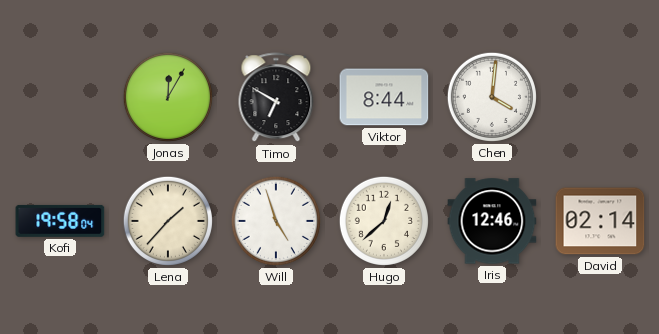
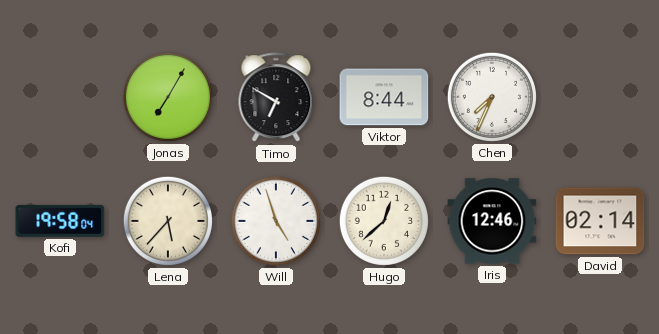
Jonas: 12:05 -> 7:05 (168, 97)
Chen: 4:01 -> 7:34 (492, 97)
Lena: 1:37 -> 5:37 (168, 221)
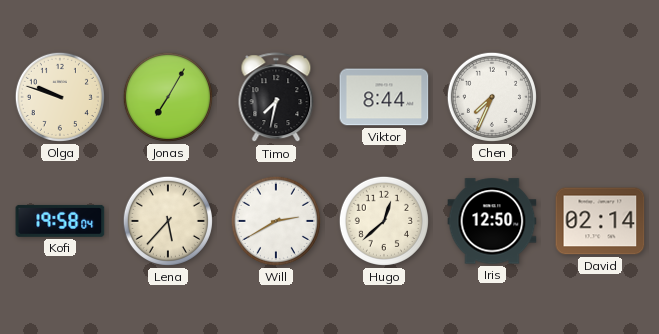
Olga: none -> 9:48 (60, 97)
Timo: 6:50 -> 7:32 (276, 98)
Will: 4:57 -> 2:40 (276, 221)
Iris: 12:46 -> 12:50 (492, 221)
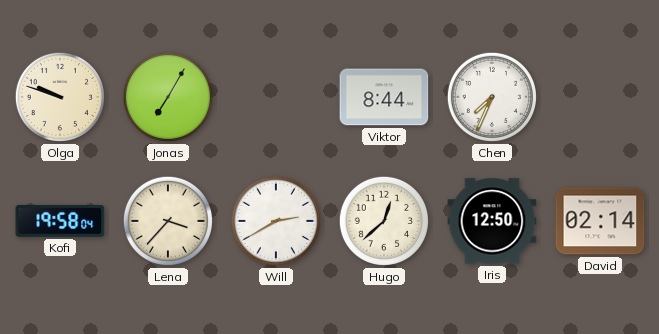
Timo: 7:32 -> none (276, 98)
Lena: 5:37 -> 3:37 (168, 221)
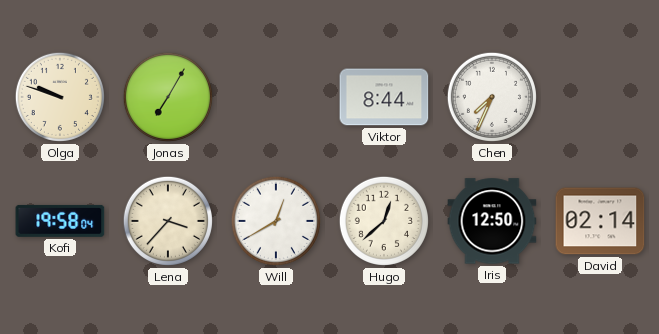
Will: 2:40 -> 12:40 (276, 221)
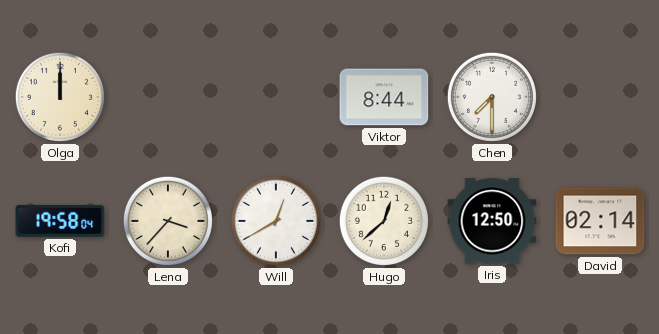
Olga: 9:48 -> 12:00 (60, 97)
Jonas: 7:05 -> none (168, 97)
Chen: 7:34 -> 7:30 (492, 97)
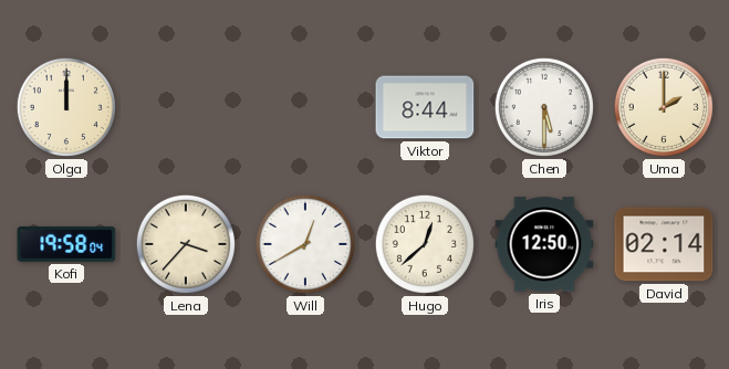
Chen: 7:30 -> 5:30 (544, 107)
Uma: none -> 2:00 (664, 107)
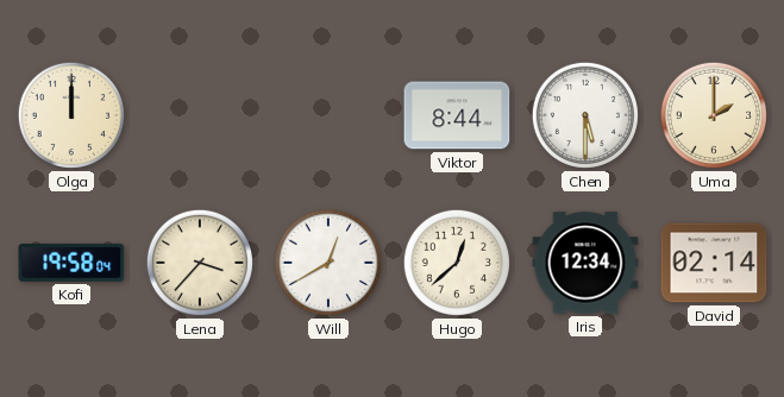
Iris: 12:50 -> 12:34 (585, 263)
